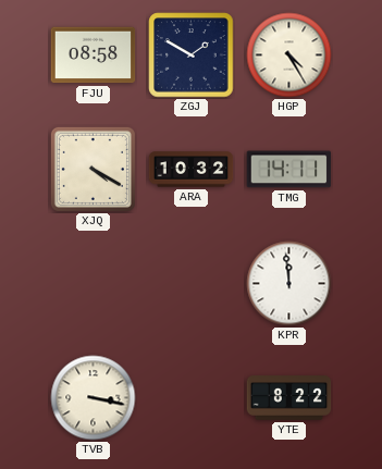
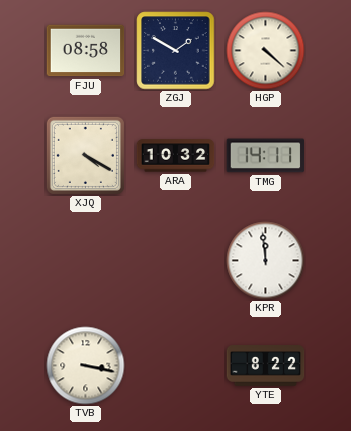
HGP: 4:25 -> 4:22 (266, 51)
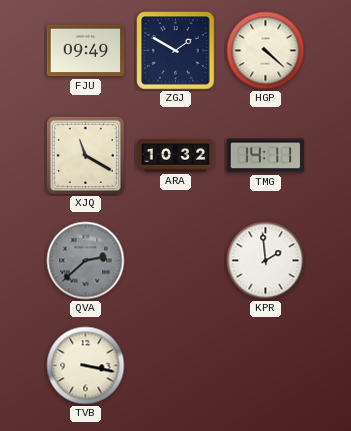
FJU: 08:58 -> 09:49 (86, 51)
XJQ: 4:20 -> 11:20 (85, 155)
QVA: none -> 2:38 (86, 261)
KPR: 11:59 -> 1:59 (266, 261)
YTE: 8:22 -> none (266, 366)
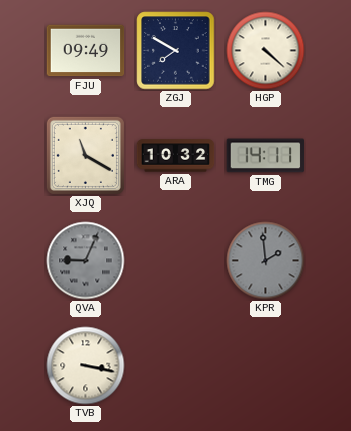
ZGJ: 1:50 -> 7:50 (176, 51)
QVA: 2:38 -> 9:04 (86, 261)
KPR dial: white -> grey (266, 261)
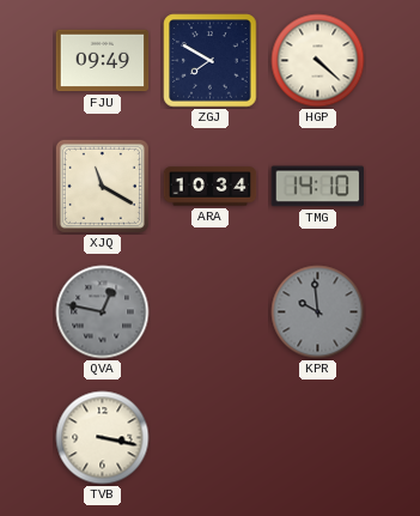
ARA: 10:32 -> 10:34 (211, 187)
TMG: 14:11 -> 14:10 (318, 187)
QVA: 9:04 -> 12:47 (103, 312)
KPR: 1:59 -> 9:59 (318, 312)
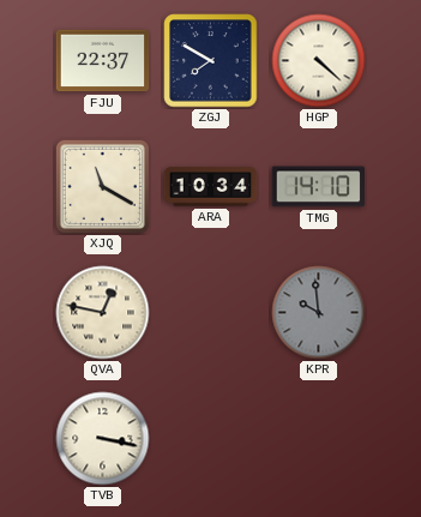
FJU: 09:49 -> 22:37 (103, 61)
QVA dial: grey -> cream (103, 313)
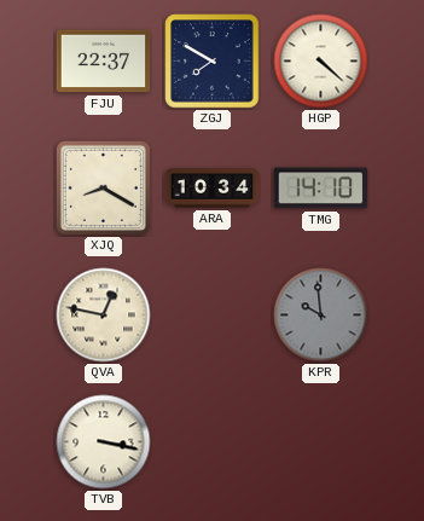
XJQ: 11:20 -> 8:20 (103, 187)
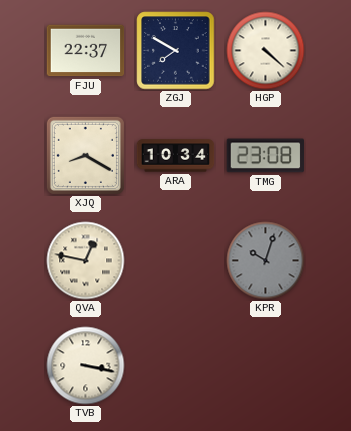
TMG: 14:10 -> 23:08 (266, 156)
KPR: 9:59 -> 10:03 (266, 261)
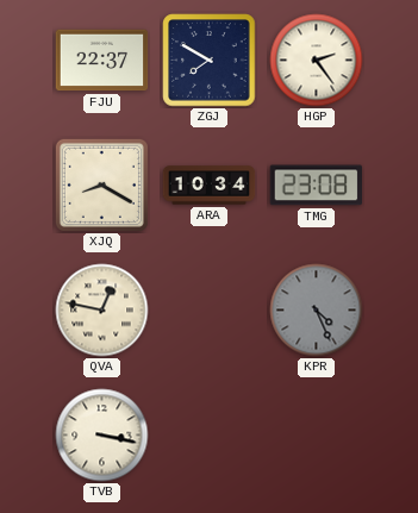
HGP: 4:22 -> 2:24 (317, 61)
KPR: 10:03 -> 4:26 (317, 311)
